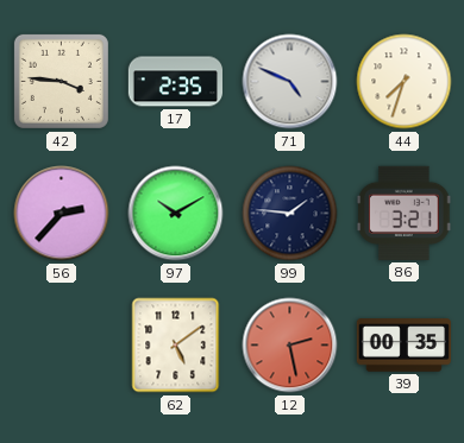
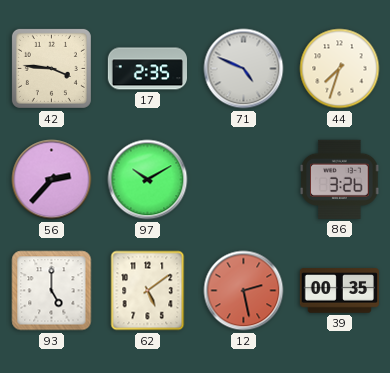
99: 1:46 -> none (290, 214)
86: 3:21 -> 3:26 (340, 179)
93: none -> 5:00 (52, 291)
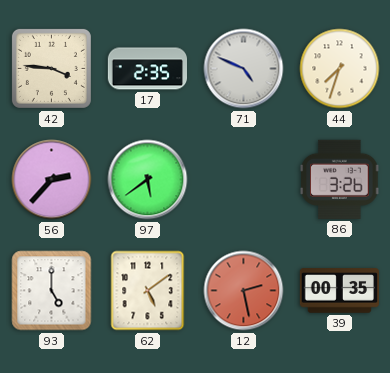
97: 10:10 -> 5:39 (148, 180)
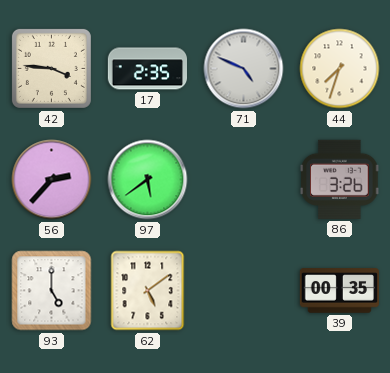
12: 2:28 -> none (244, 291)
